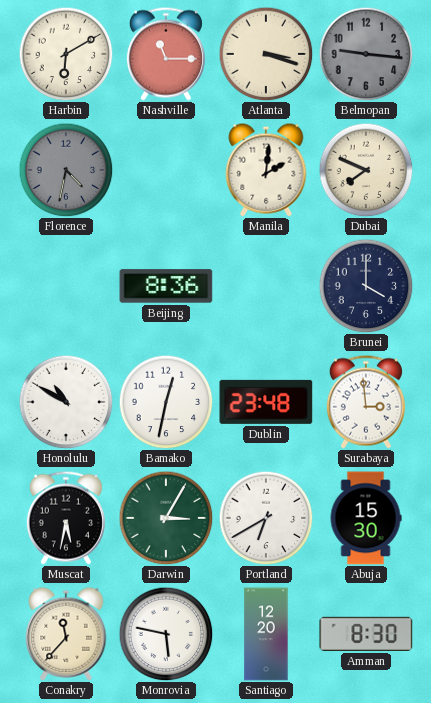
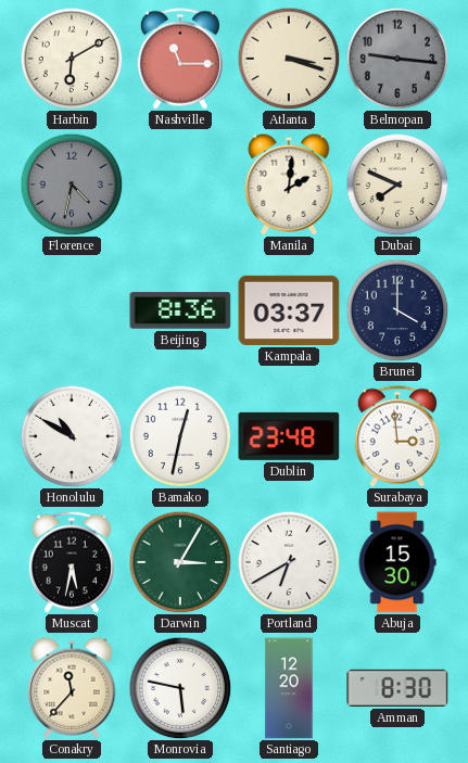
Kampala: none -> 03:37 (289, 310)
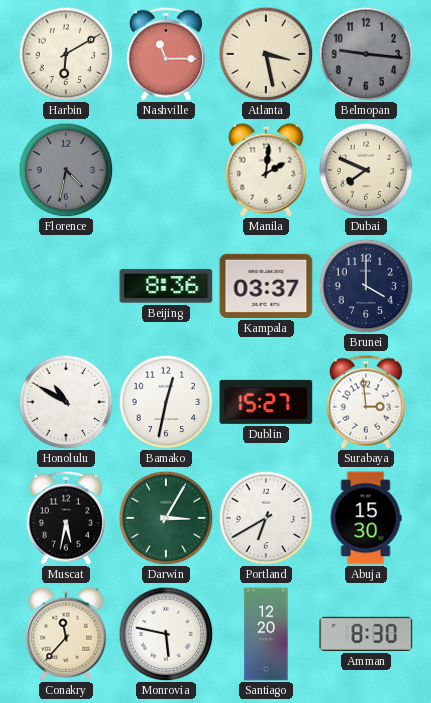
Atlanta: 3:18 -> 3:28 (266, 54)
Dublin: 23:48 -> 15:27 (266, 402)
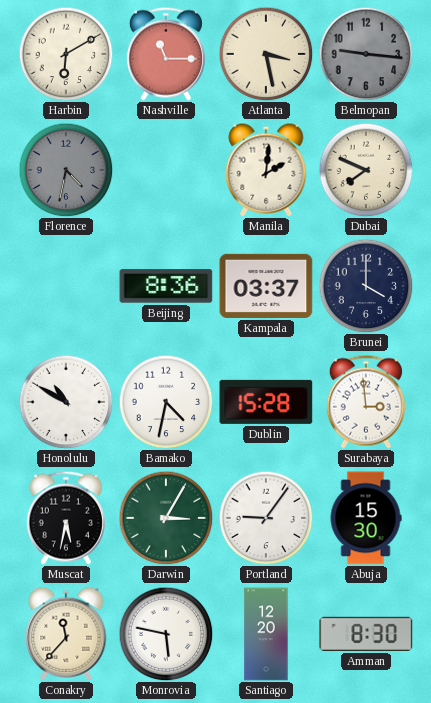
Bamako: 12:32 -> 4:32 (166, 402)
Dublin: 15:27 -> 15:28 (266, 402)
Portland: 6:40 -> 9:06 (266, 518)
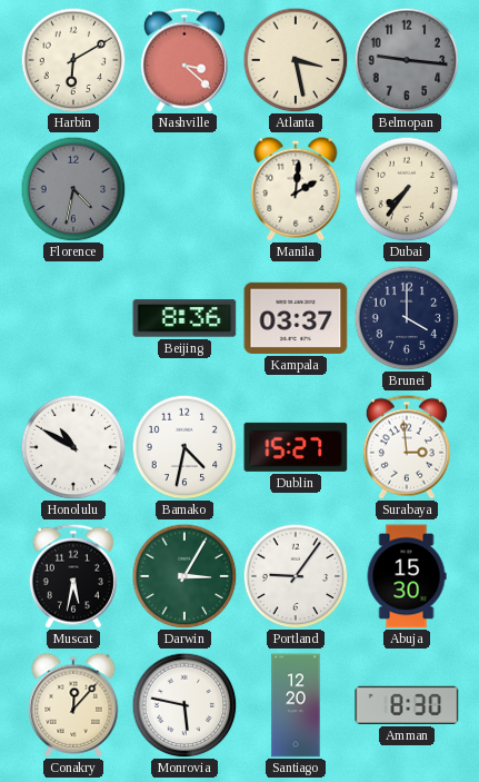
Nashville: 11:15 -> 3:22 (184, 60)
Dubai: 7:49 -> 7:36 (407, 189)
Dublin: 15:28 -> 15:27 (296, 447)
Conakry: 11:37 -> 12:07 (73, 705)
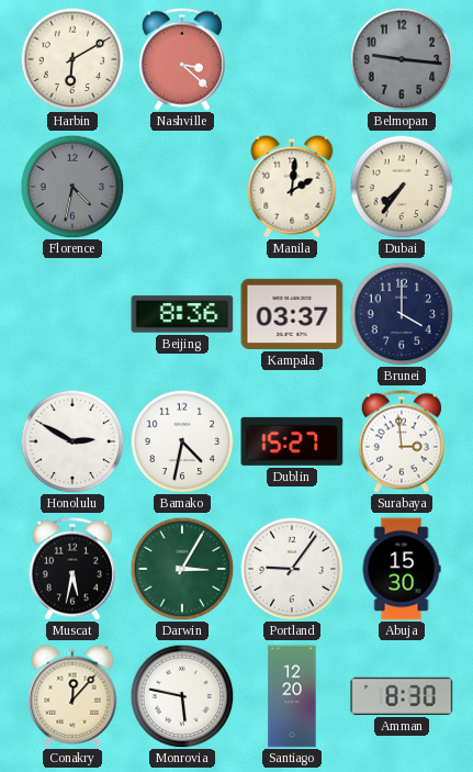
Atlanta: 3:28 -> none (296, 60)
Honolulu: 10:50 -> 2:50 (72, 441)
